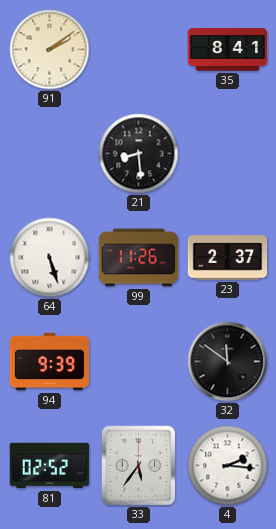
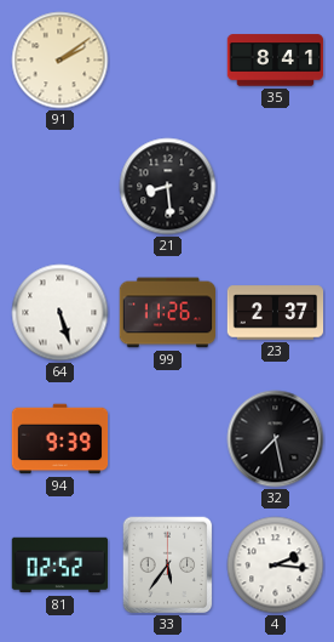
32: 11:51 -> 7:28 (276, 439)
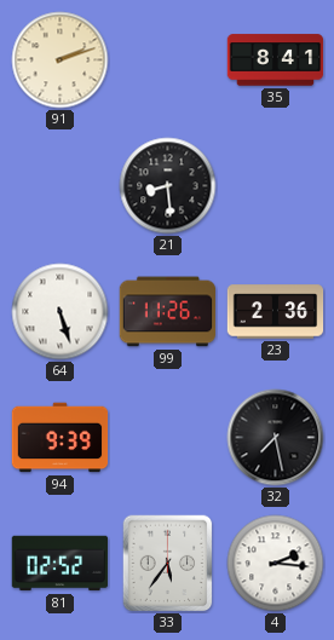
91: 2:09 -> 2:12 (61, 60)
23: 2:37 -> 2:36 (276, 312)
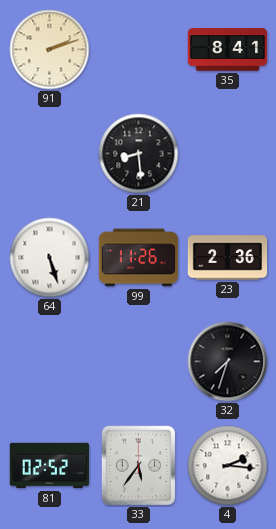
94: 9:39 -> none (61, 438)
32: 7:28 -> 7:33 (228, 362)
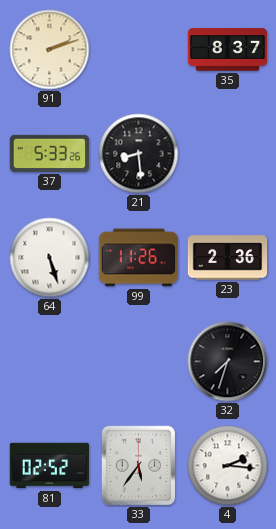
35: 8:41 -> 8:37 (228, 50)
37: none -> 5:33 (50, 153)
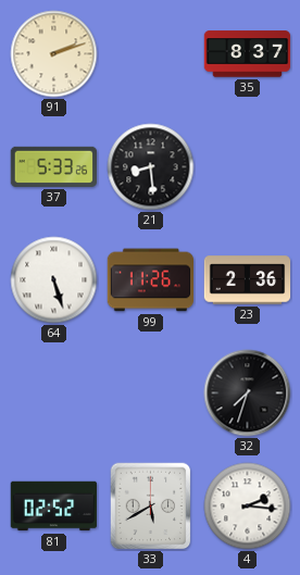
33: 5:36 -> 5:40 (151, 507)
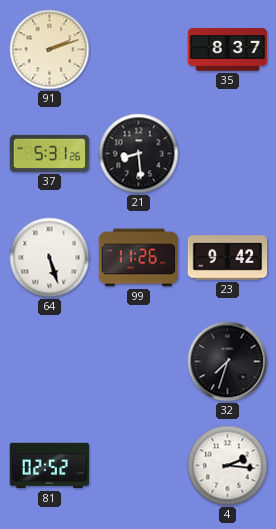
37: 5:33 -> 5:31 (50, 153)
23: 2:36 -> 9:42 (228, 258)
33: 5:40 -> none (151, 507)
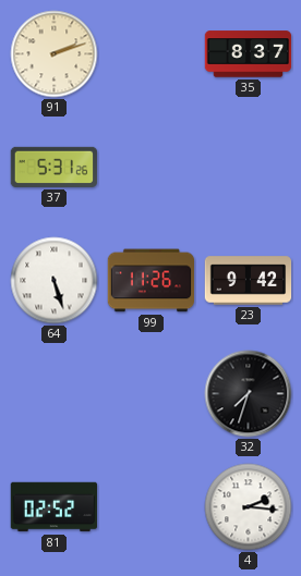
21: 8:29 -> none (139, 154)
